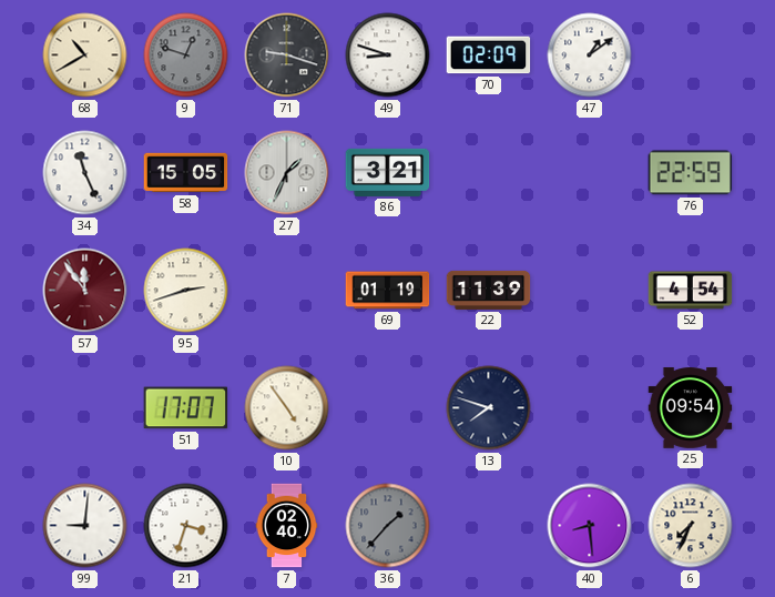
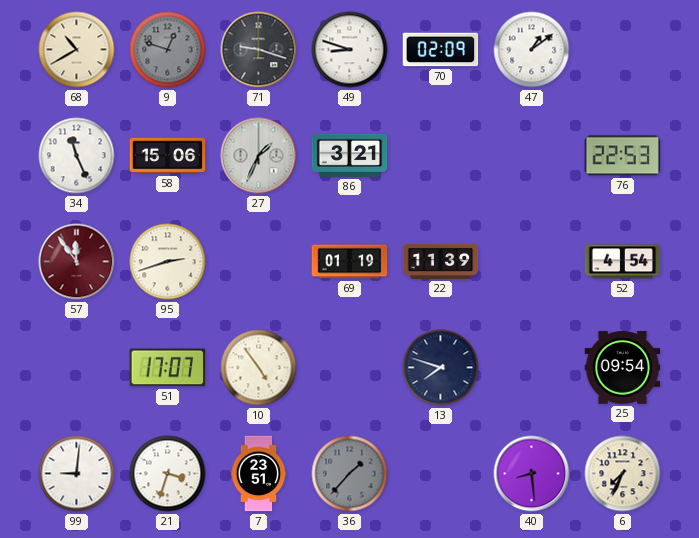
58: 15:05 -> 15:06 (168, 156)
76: 22:59 -> 22:53 (623, 156)
7: 02:40 -> 23:51 (259, 474)
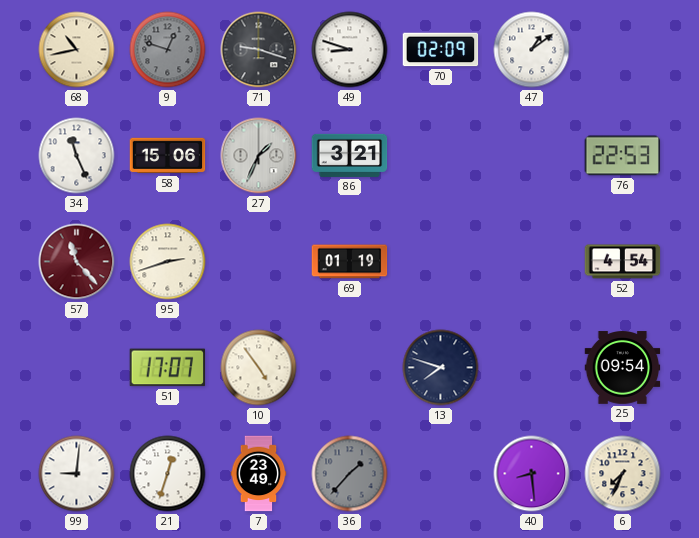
68: 10:40 -> 10:43 (77, 50)
57: 11:54 -> 11:23 (77, 262)
22: 11:39 -> none (441, 261)
21: 3:33 -> 12:33 (168, 474)
7: 23:51 -> 23:49 (259, 474)
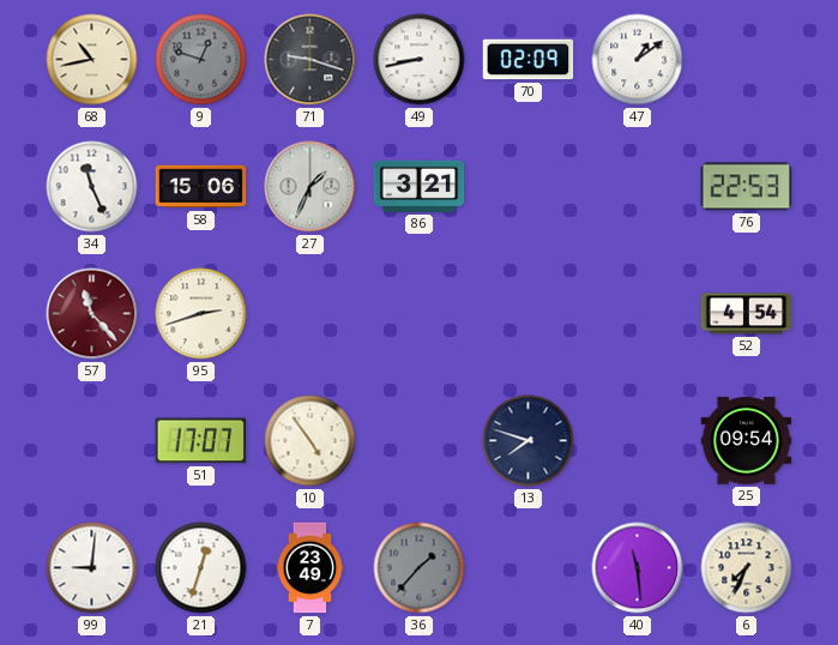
49: 8:48 -> 8:43 (420, 60)
69: 01:19 -> none (350, 262)
40: 8:29 -> 11:29 (638, 568)
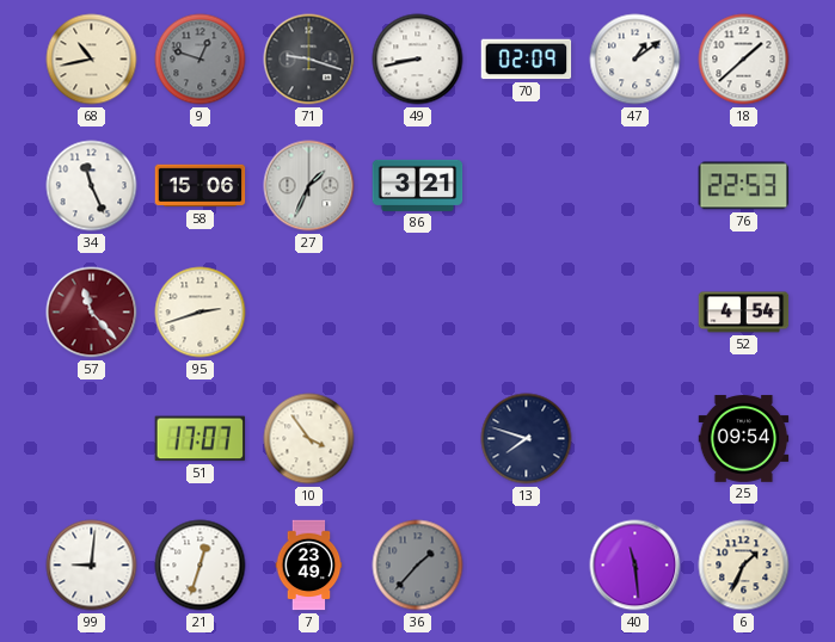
18: none -> 1:38 (744, 60)
10: 4:54 -> 3:54 (309, 439)
6: 7:34 -> 1:34 (744, 566)
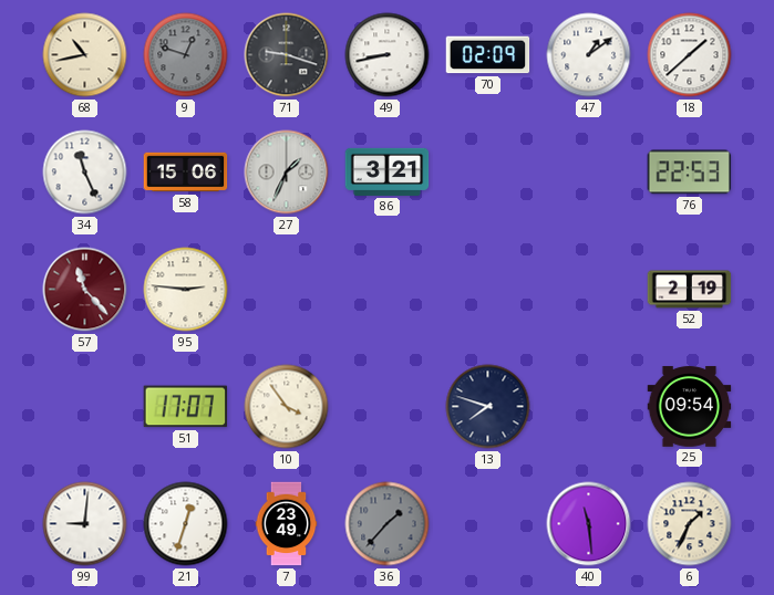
95: 2:42 -> 2:46 (186, 290)
52: 4:54 -> 2:19 (690, 290)
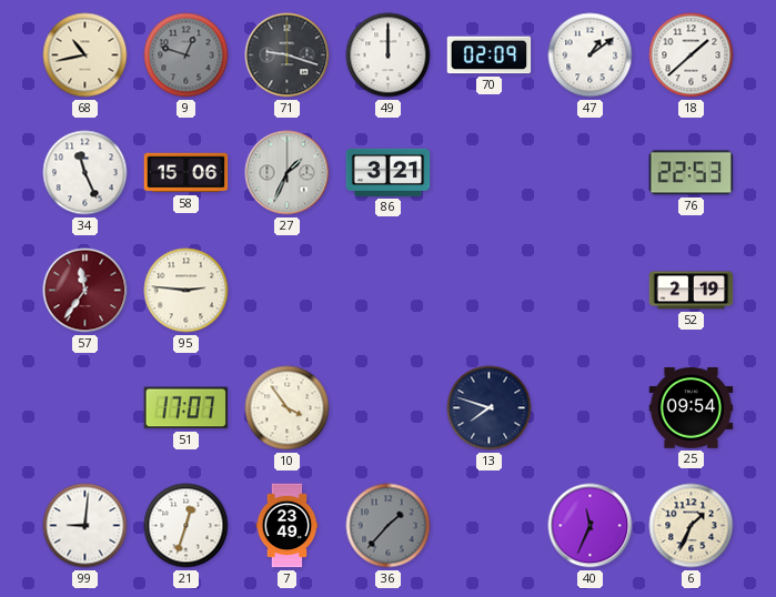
49: 8:43 -> 12:00 (389, 55)
57: 11:23 -> 11:36 (85, 291)
40: 11:29 -> 11:34 (591, 526)
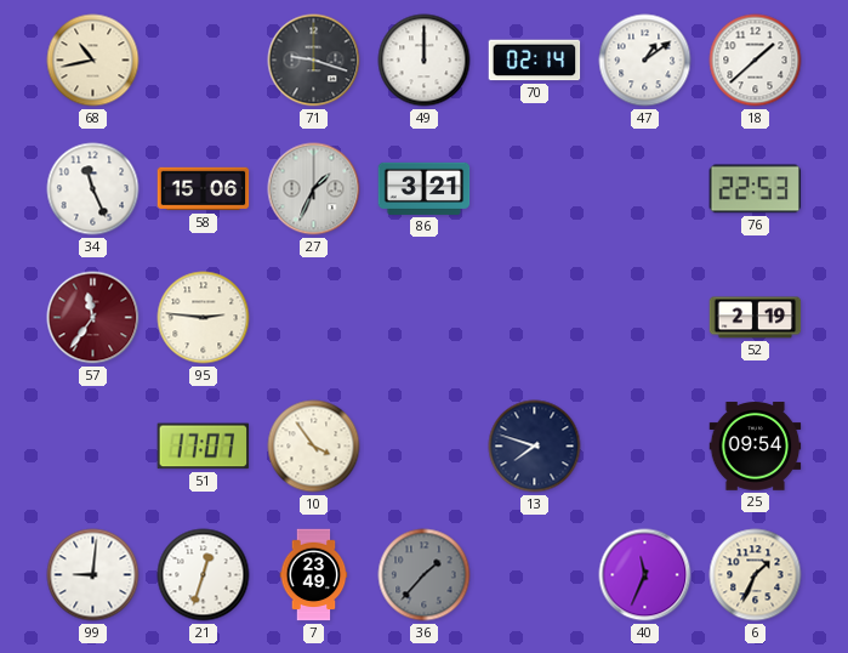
9: 12:48 -> none (187, 55)
70: 02:09 -> 02:14 (535, 61)
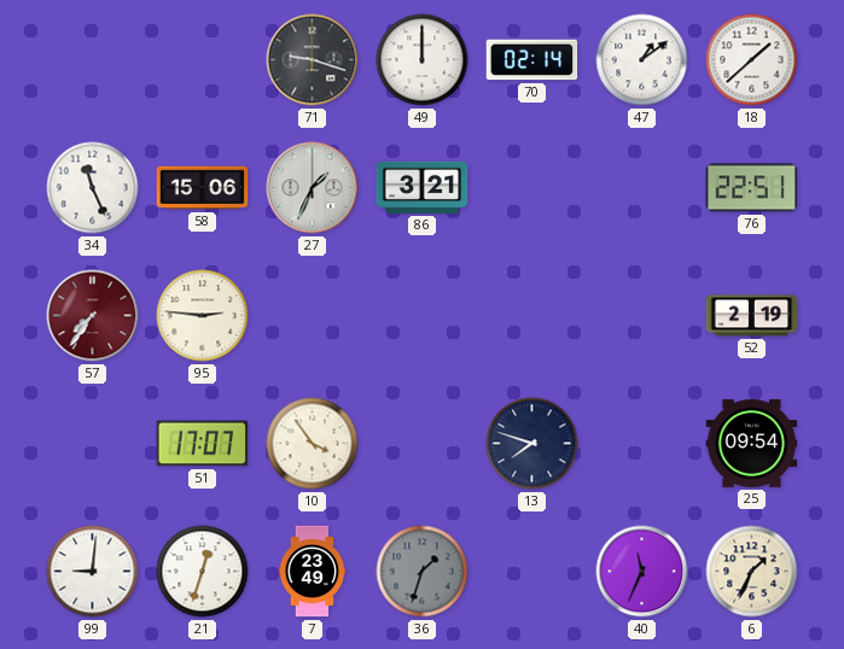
68: 10:43 -> none (93, 61)
76: 22:53 -> 22:51 (752, 188)
57: 11:36 -> 7:36 (93, 316)
36: 1:37 -> 1:33 (423, 572)
